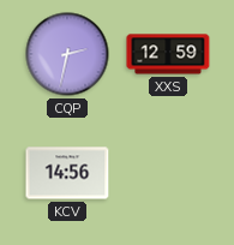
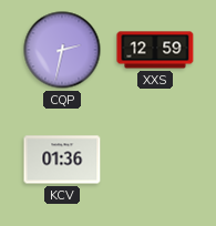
KCV: 14:56 -> 01:36 (62, 160)
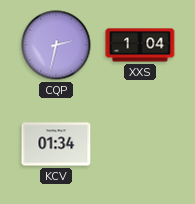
XXS: 12:59 -> 1:04 (140, 45)
KCV: 01:36 -> 01:34 (56, 144)
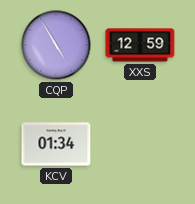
CQP: 2:32 -> 4:55 (56, 45)
XXS: 1:04 -> 12:59 (140, 45)
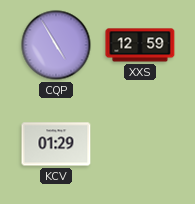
KCV: 01:34 -> 01:29 (56, 144)
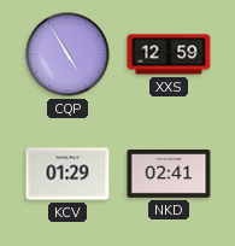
NKD: none -> 02:41 (169, 175)
